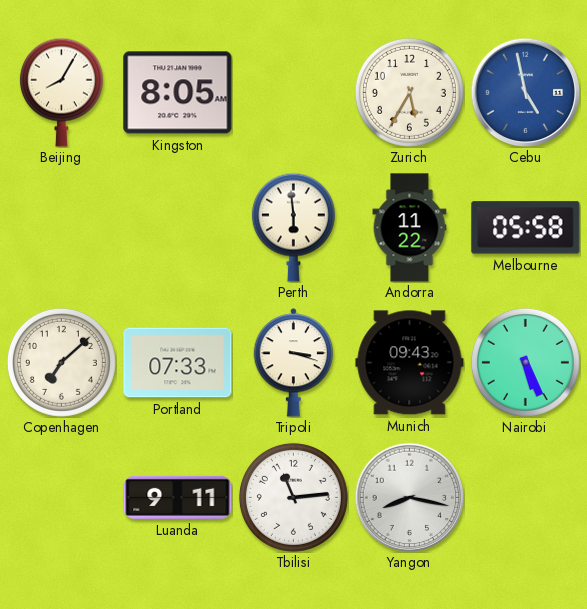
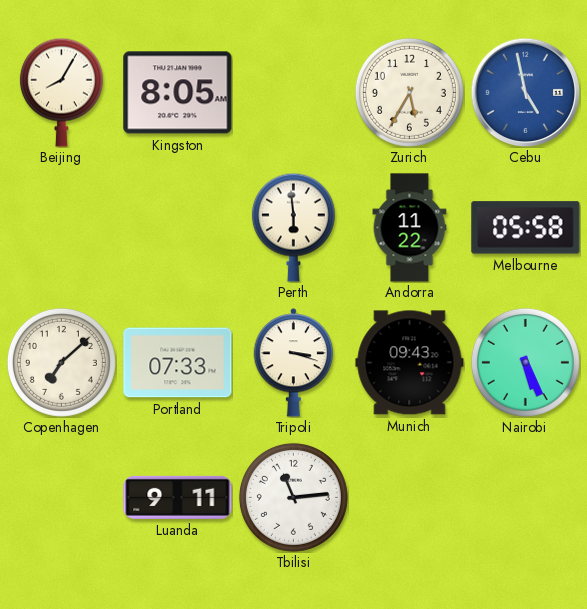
Yangon: 8:17 -> none (409, 497)
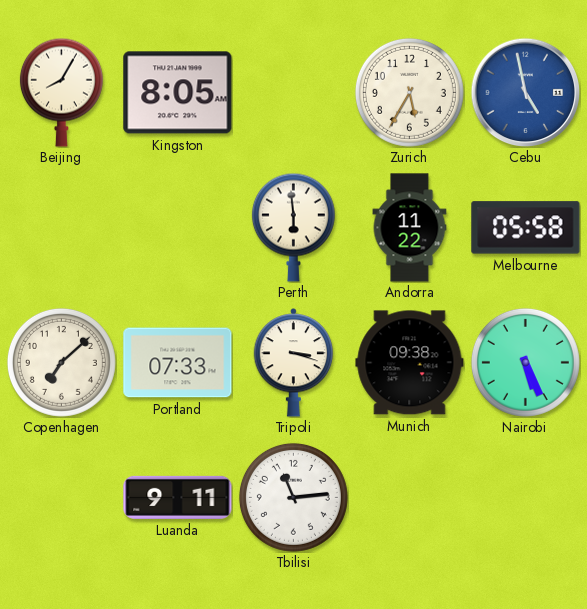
Munich: 09:43 -> 09:38 (410, 363)
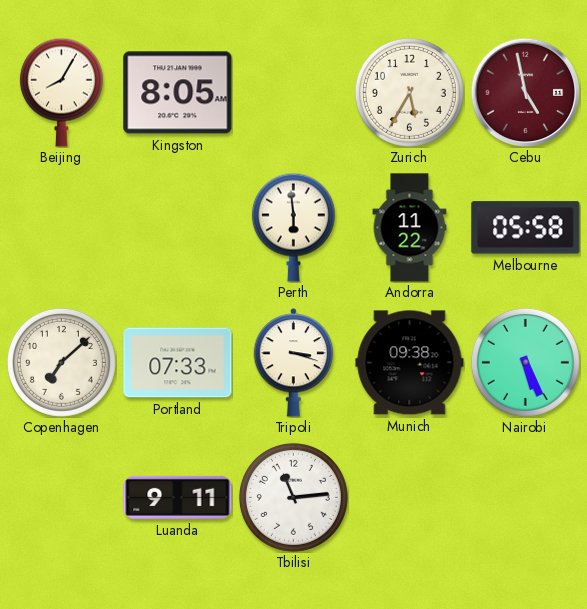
Cebu dial: blue -> burgundy (525, 92)
